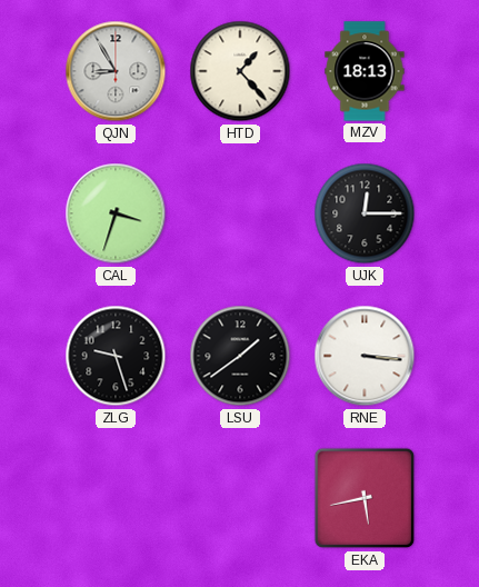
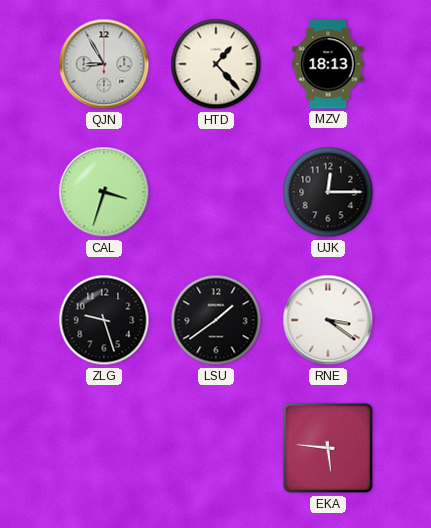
RNE: 3:16 -> 3:21 (328, 320)
EKA: 5:43 -> 5:46 (328, 448)
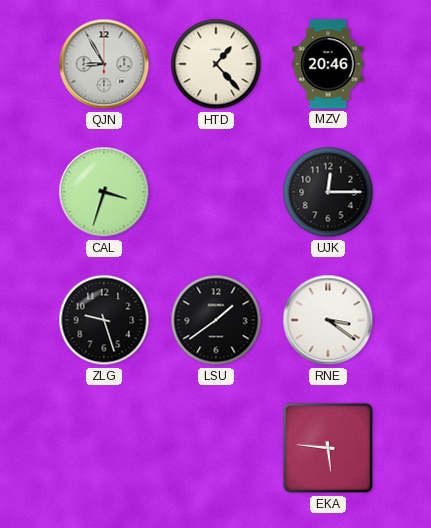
MZV: 18:13 -> 20:46 (328, 64)
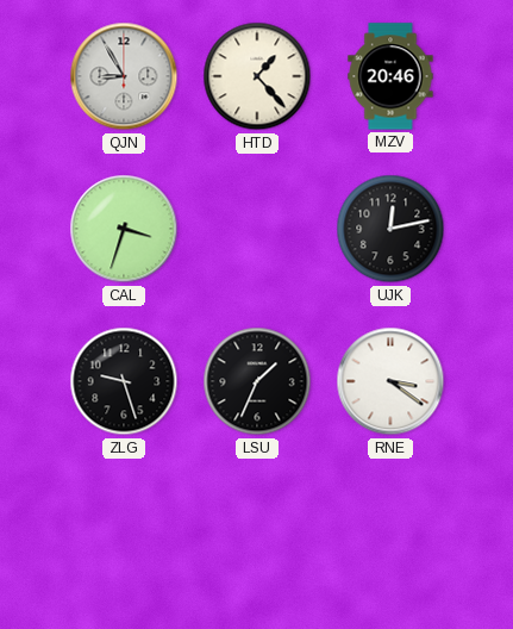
UJK: 12:15 -> 12:13 (390, 229)
LSU: 1:39 -> 1:34 (257, 381)
EKA: 5:46 -> none (328, 448)
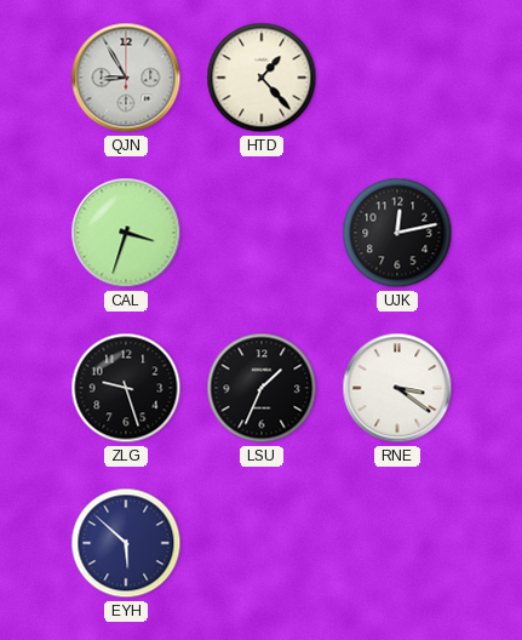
MZV: 20:46 -> none (390, 76)
EYH: none -> 5:52 (126, 543)
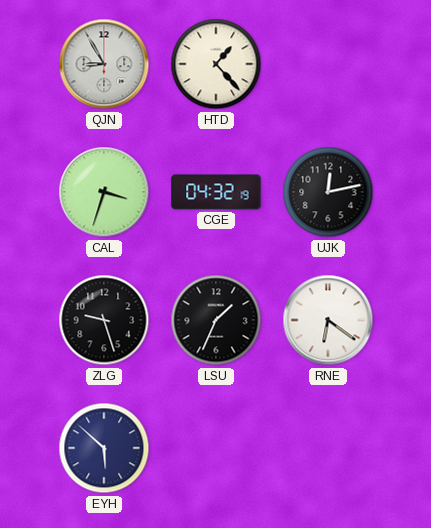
CGE: none -> 04:32 (216, 192)
RNE: 3:21 -> 6:21 (328, 320)
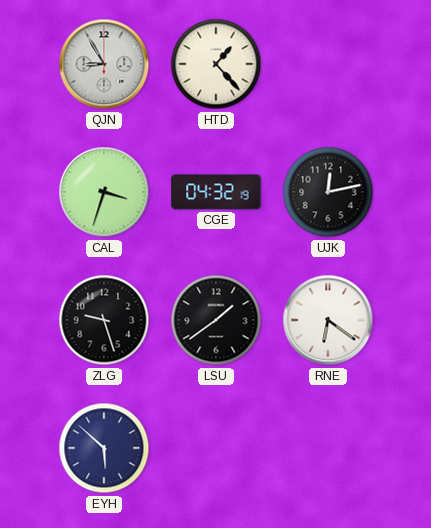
LSU: 1:34 -> 1:39 (216, 320)
